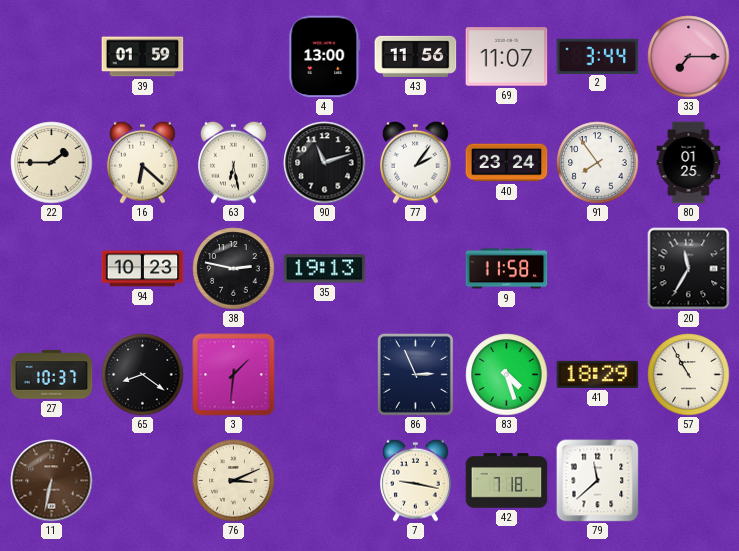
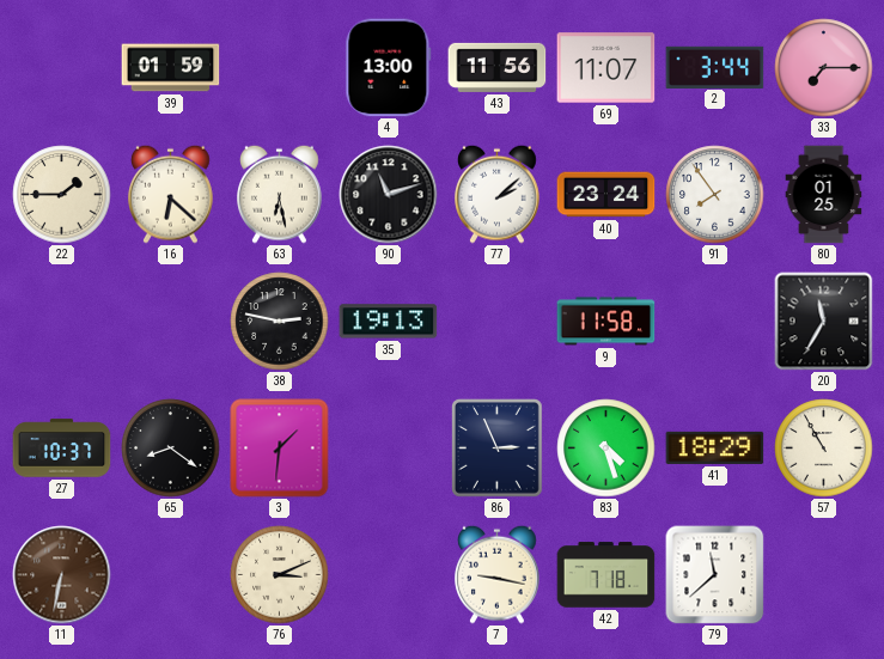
77: 2:06 -> 2:08 (498, 194)
94: 10:23 -> none (143, 269)
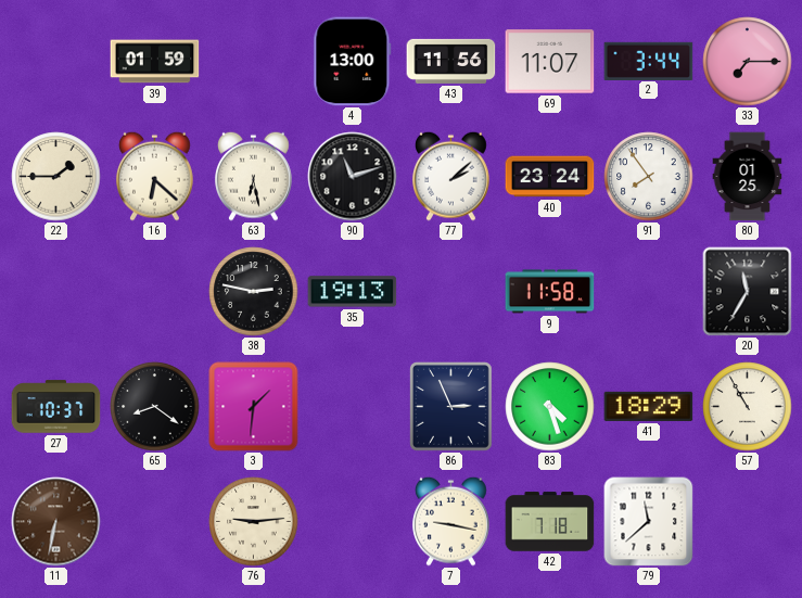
76: 3:11 -> 9:14 (254, 522)
